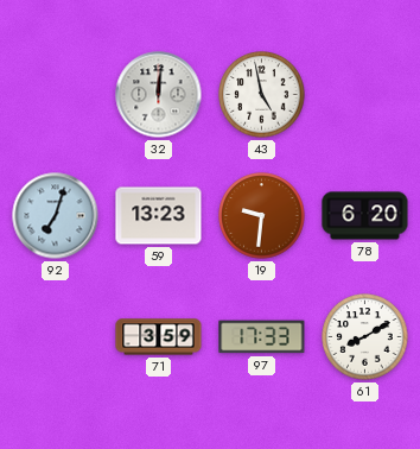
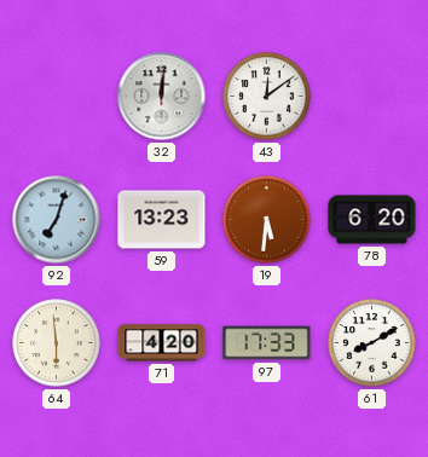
43: 4:58 -> 12:09 (267, 97)
19: 9:31 -> 5:31 (267, 220)
64: none -> 5:59 (57, 343)
71: 3:59 -> 4:20 (162, 343)
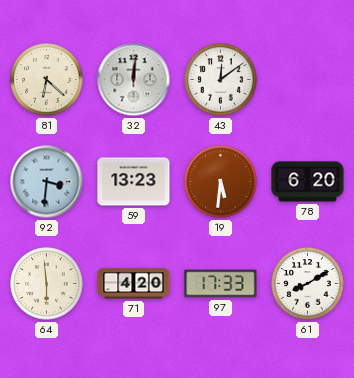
81: none -> 6:22 (47, 80)
92: 7:03 -> 3:31 (47, 182)
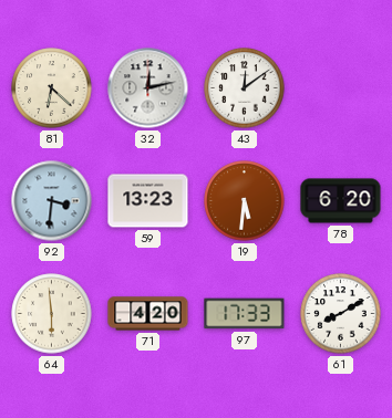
32: 12:01 -> 12:13 (148, 88)
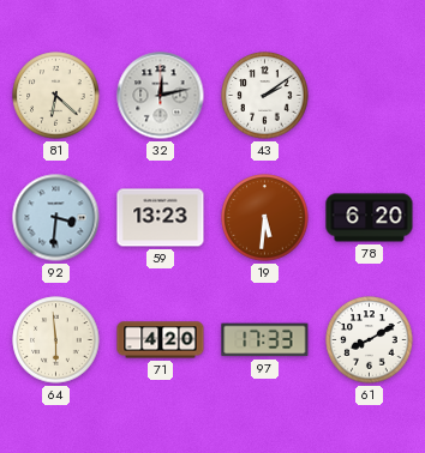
43: 12:09 -> 2:09 (265, 96)
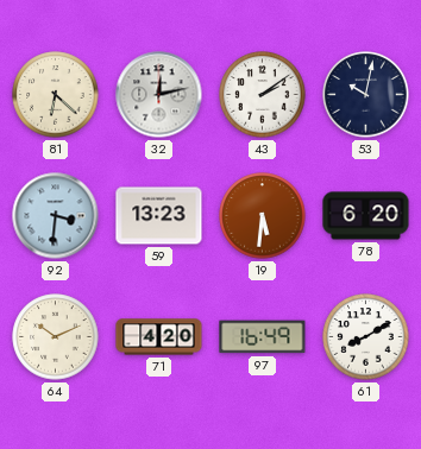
53: none -> 10:02 (366, 95)
64: 5:59 -> 10:11 (56, 337)
97: 17:33 -> 16:49 (263, 337)
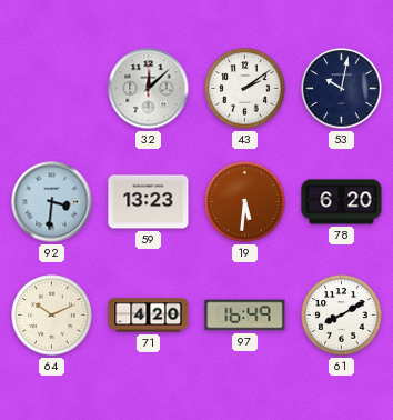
81: 6:22 -> none (56, 95)
32: 12:13 -> 12:08 (149, 89)
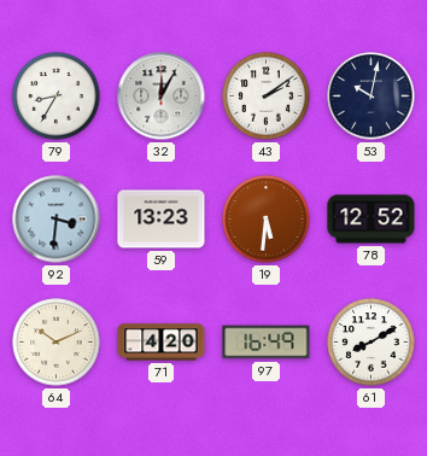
79: none -> 8:35 (57, 97)
32: 12:08 -> 12:05 (162, 97)
78: 6:20 -> 12:52 (372, 220)
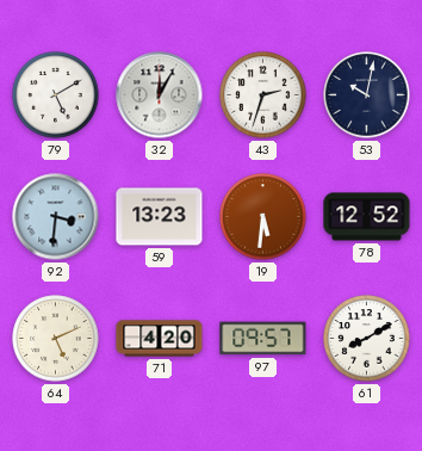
79: 8:35 -> 5:10 (56, 95)
43: 2:09 -> 2:33 (263, 95)
64: 10:11 -> 5:11 (56, 339)
97: 16:49 -> 09:57 (263, 339)
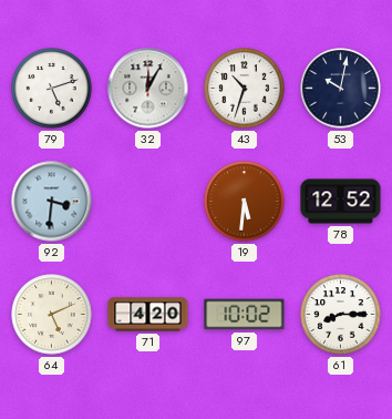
79: 5:10 -> 5:12 (52, 89)
43: 2:33 -> 10:33 (245, 89)
59: 13:23 -> none (160, 217)
97: 09:57 -> 10:02 (245, 315)
61: 8:10 -> 8:15 (341, 315)
